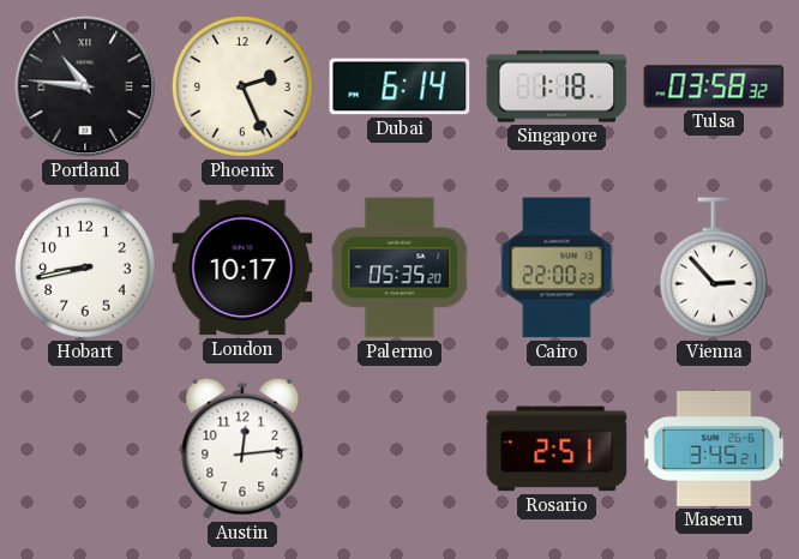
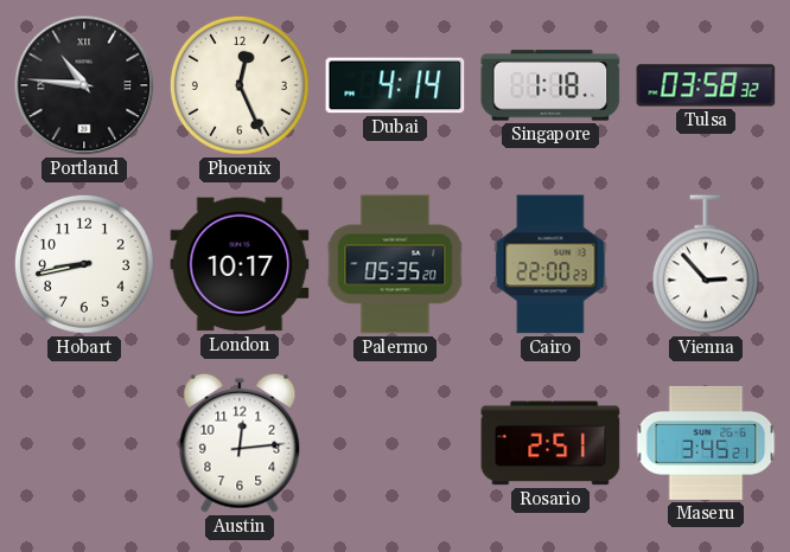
Phoenix: 2:26 -> 12:26 (240, 85)
Dubai: 6:14 -> 4:14 (395, 85)
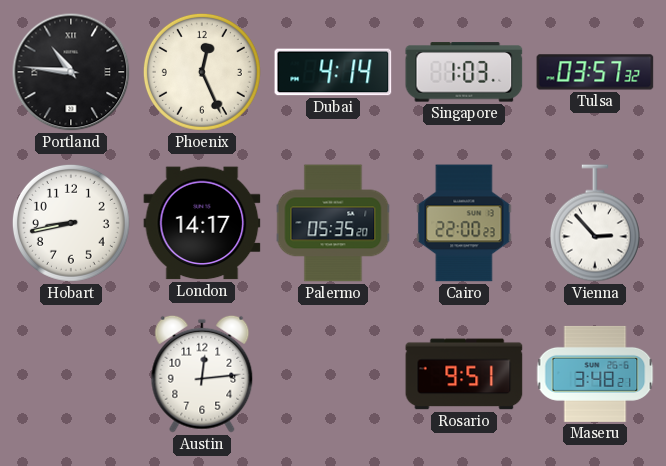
Singapore: 1:18 -> 1:03 (464, 72)
Tulsa: 03:58 -> 03:57 (595, 72)
London: 10:17 -> 14:17 (202, 223)
Rosario: 2:51 -> 9:51 (464, 374)
Maseru: 3:45 -> 3:48 (595, 374)
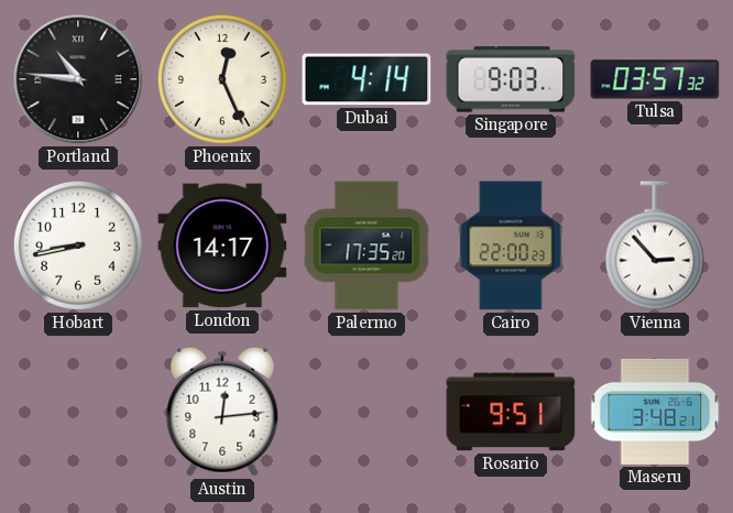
Singapore: 1:03 -> 9:03 (511, 79)
Palermo: 05:35 -> 17:35 (366, 245)
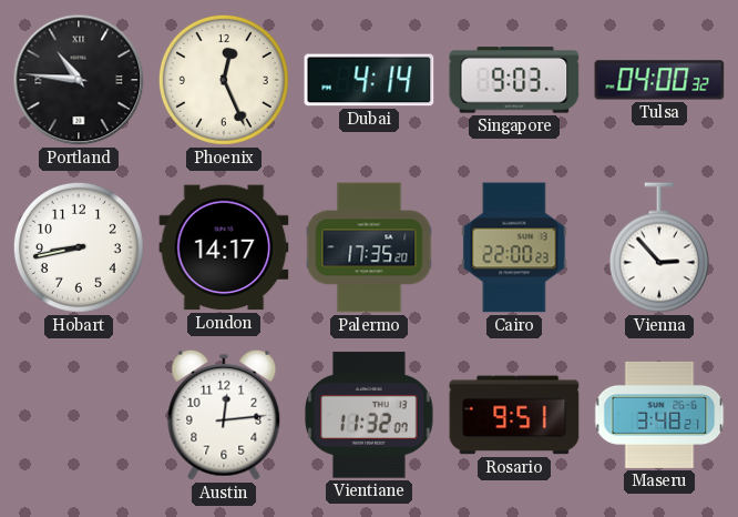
Tulsa: 03:57 -> 04:00 (659, 80)
Vientiane: none -> 11:32 (369, 415)
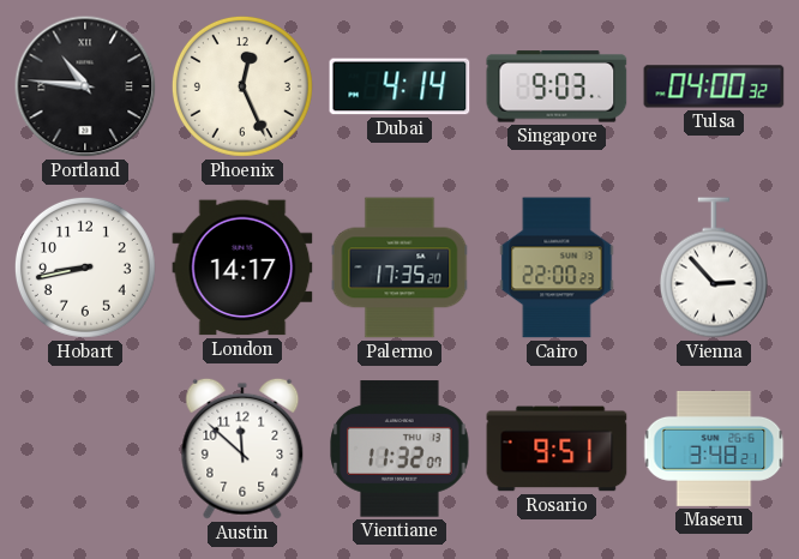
Austin: 12:14 -> 11:52 (242, 449)
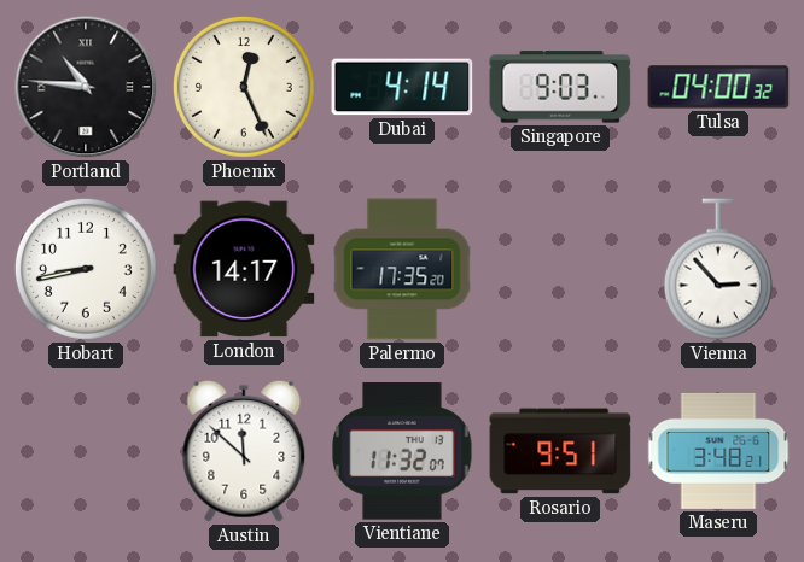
Cairo: 22:00 -> none (557, 268)
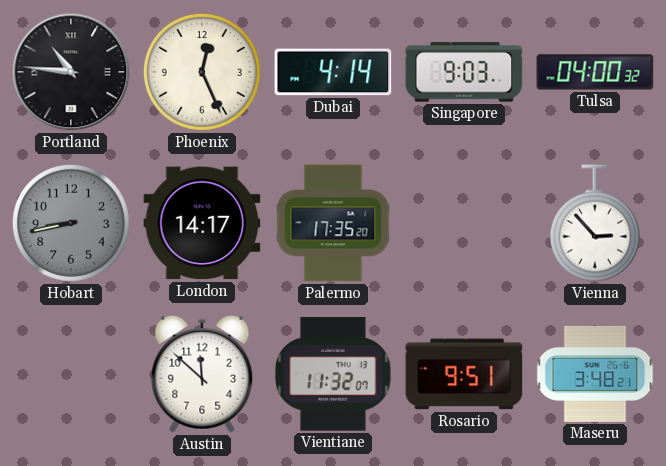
Hobart dial: white -> grey (71, 223)
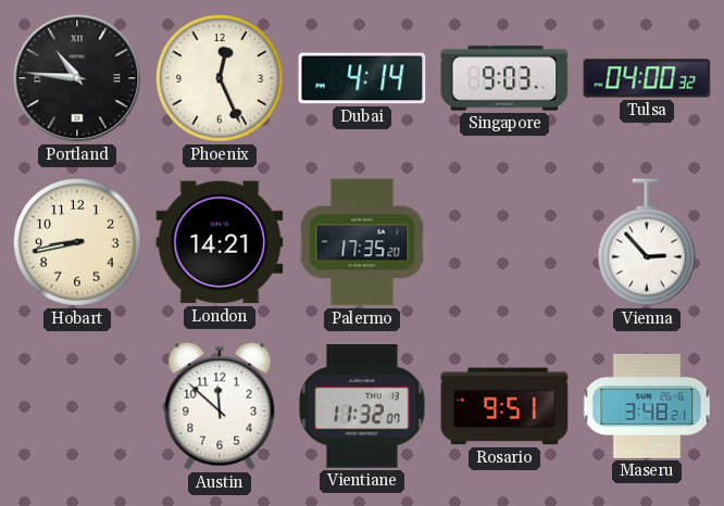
Hobart dial: grey -> cream (77, 242)
London: 14:17 -> 14:21 (220, 242)
